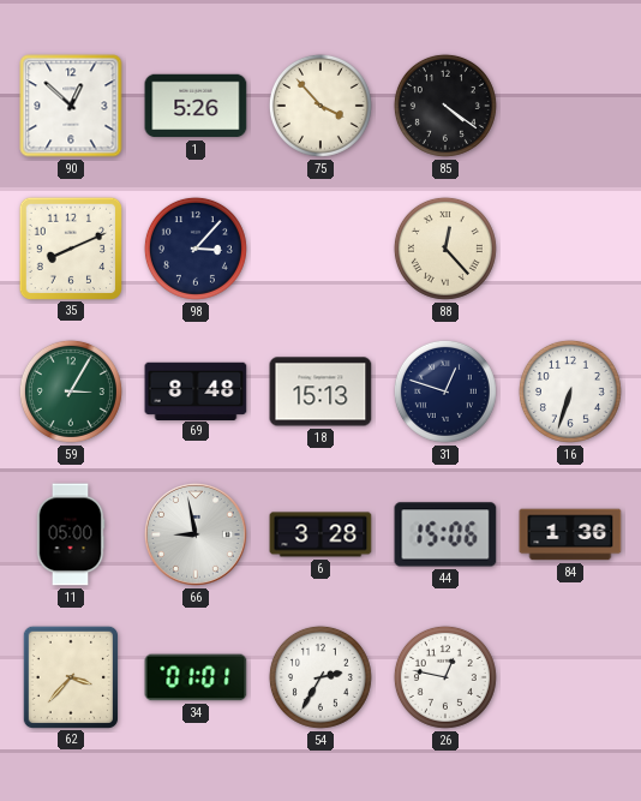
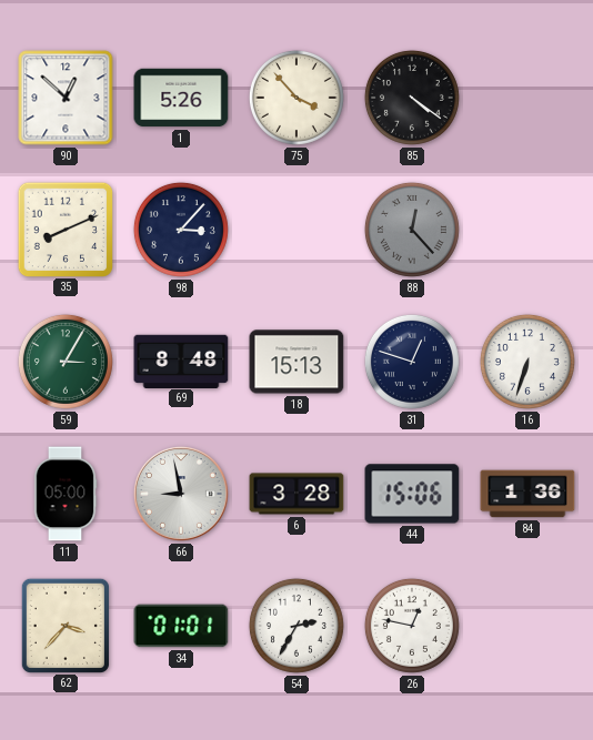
88 dial: cream -> grey (412, 230)
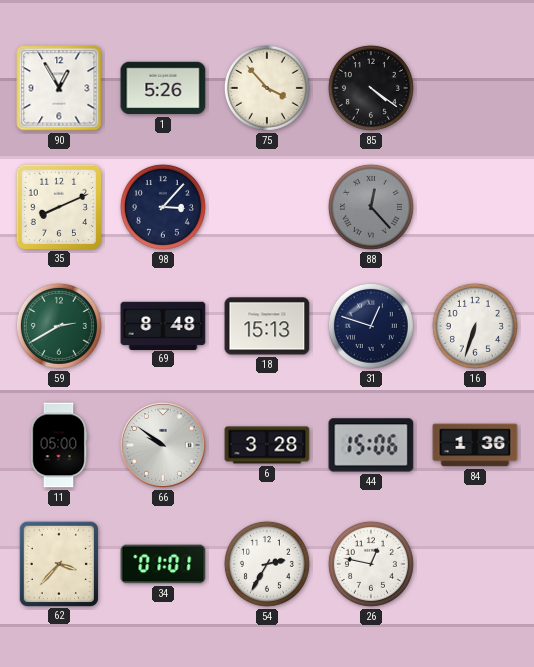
90: 12:52 -> 12:55 (59, 88)
59: 3:05 -> 2:40 (59, 326)
66: 8:58 -> 9:51 (163, 445)
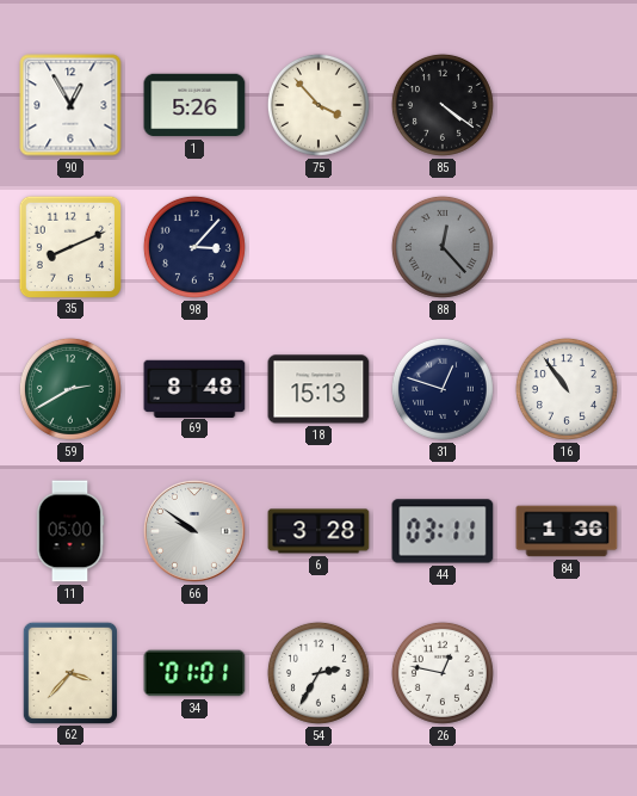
16: 6:33 -> 10:54 (567, 389)
44: 15:06 -> 03:11 (443, 531)
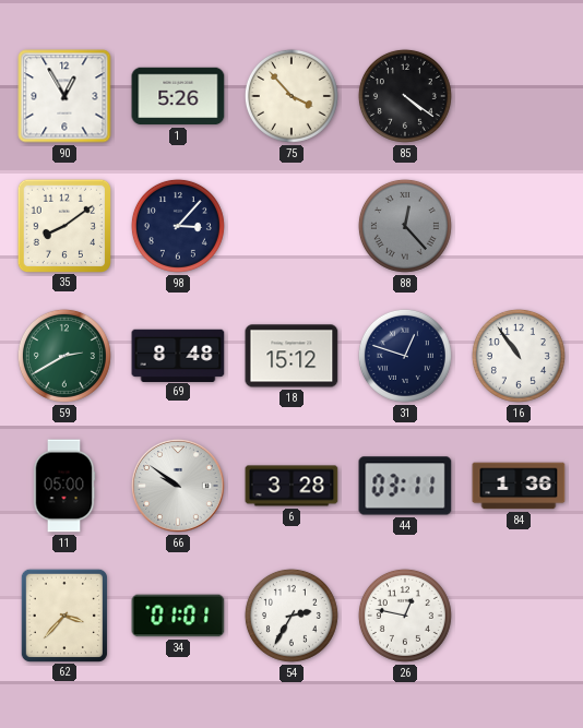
35: 8:11 -> 8:09 (63, 225)
18: 15:13 -> 15:12 (291, 356)
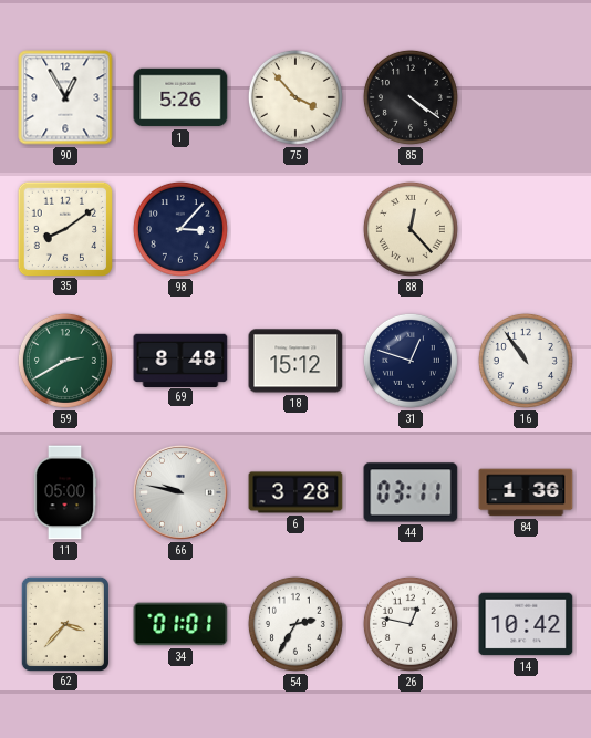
88 dial: grey -> cream (411, 229)
66: 9:51 -> 9:47 (180, 492)
14: none -> 10:42 (526, 624)
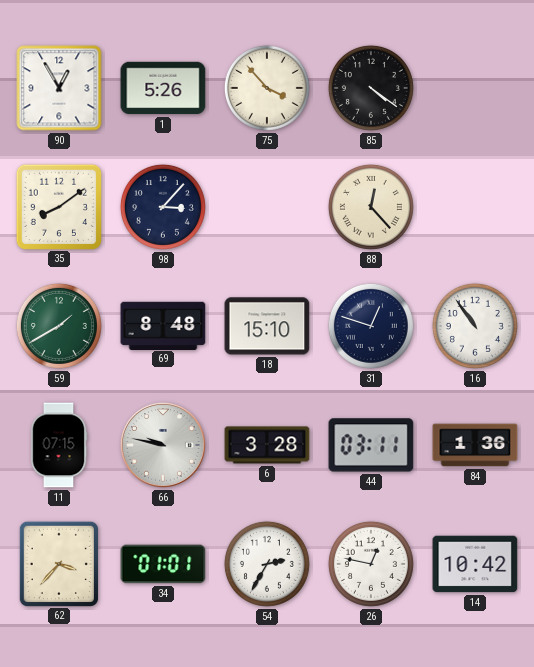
59: 2:40 -> 1:40 (59, 326)
18: 15:12 -> 15:10 (267, 326)
11: 05:00 -> 07:15 (59, 445)
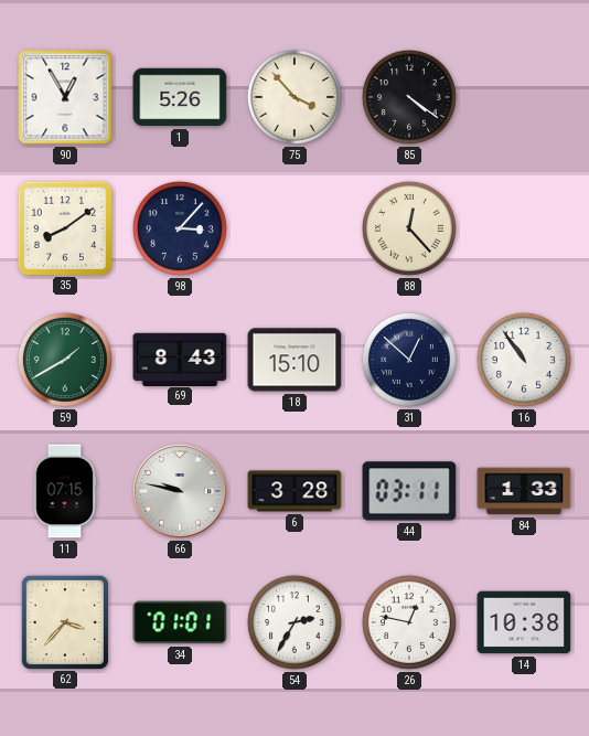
69: 8:48 -> 8:43 (180, 359)
31: 12:48 -> 12:52 (409, 360)
84: 1:36 -> 1:33 (524, 491)
14: 10:42 -> 10:38 (524, 622)
